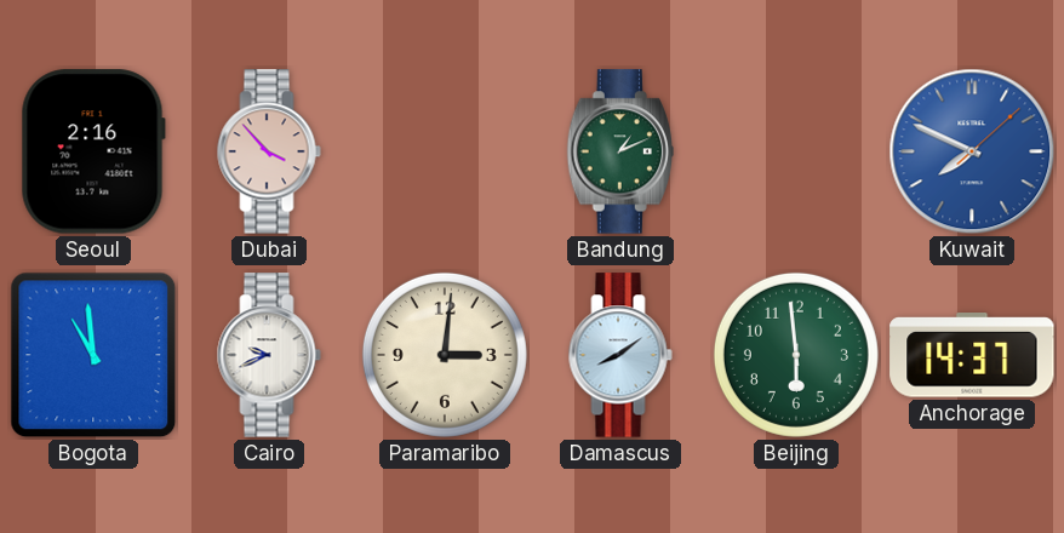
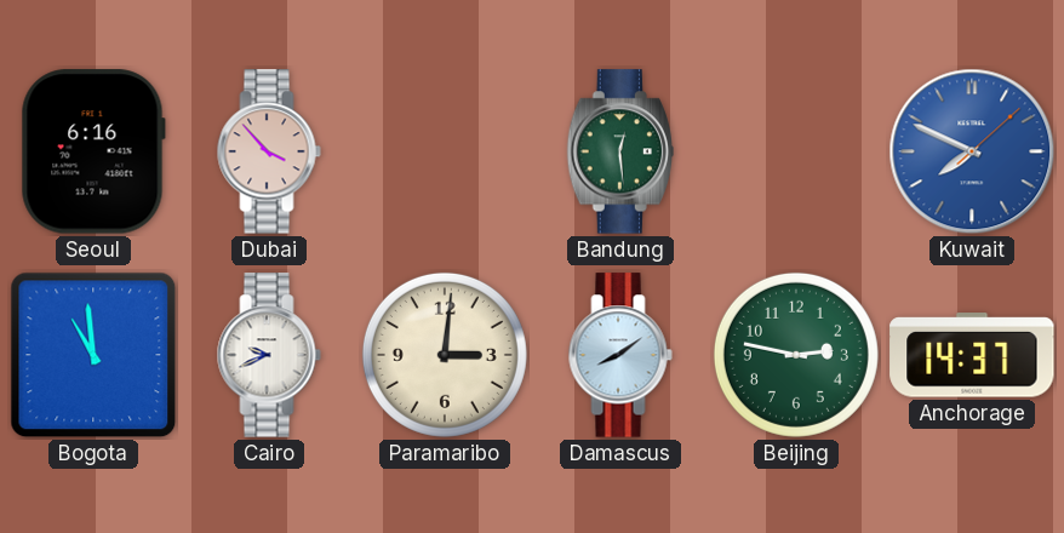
Seoul: 2:16 -> 6:16 (93, 151)
Bandung: 1:11 -> 12:29 (619, 151)
Beijing: 5:59 -> 2:47 (796, 355)
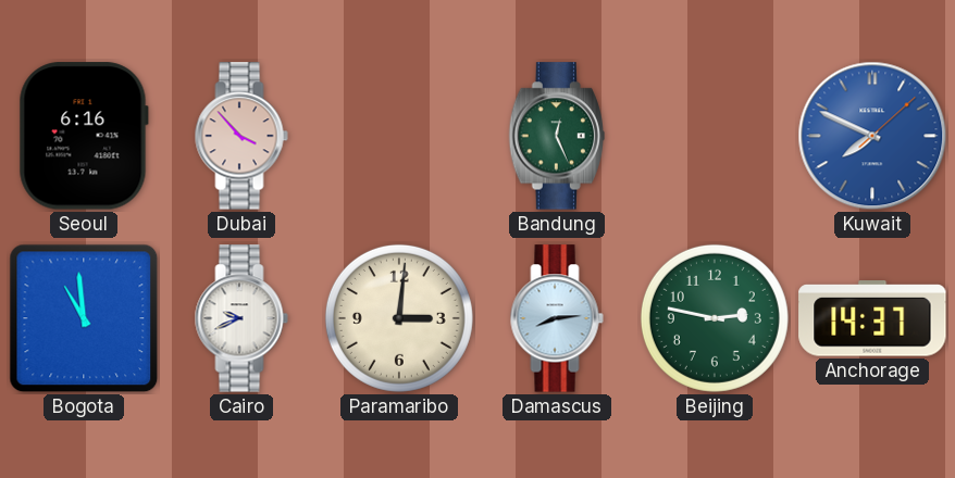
Bandung: 12:29 -> 12:26 (556, 136)
Damascus: 8:09 -> 8:14 (557, 318)
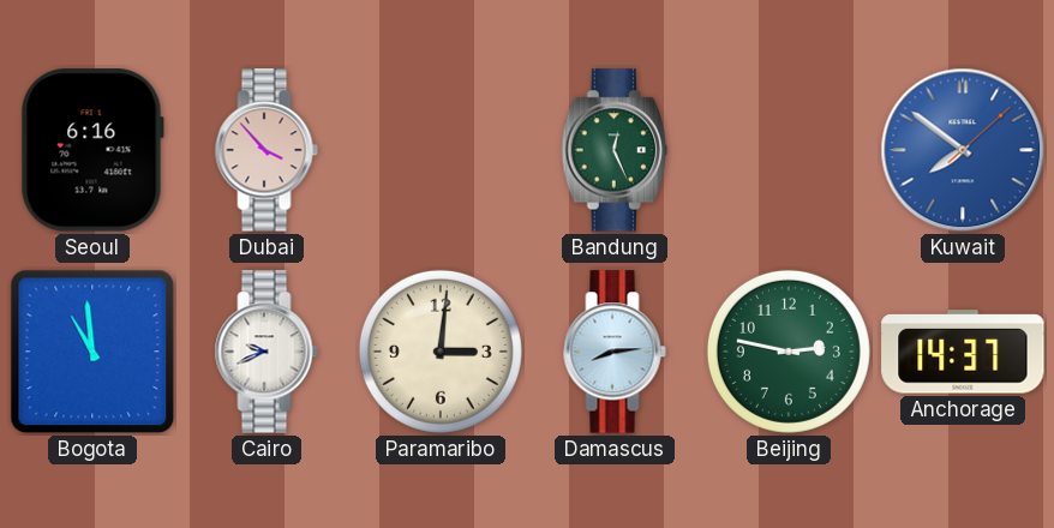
Kuwait: 7:49 -> 7:51 (963, 150)
